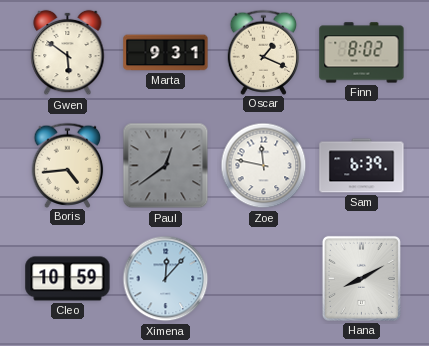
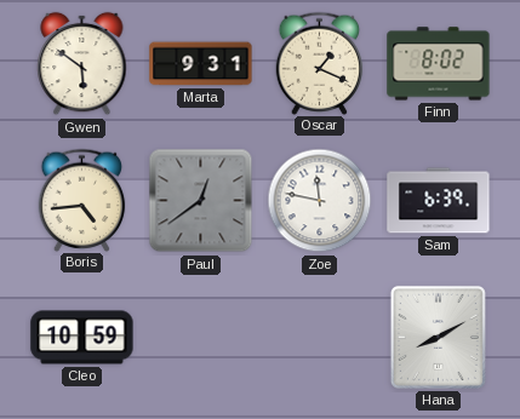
Ximena: 12:07 -> none (166, 279)
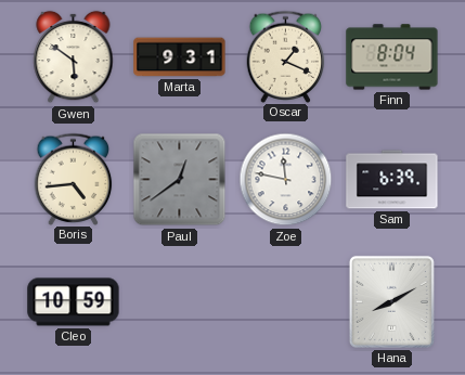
Finn: 8:02 -> 8:04 (392, 57)
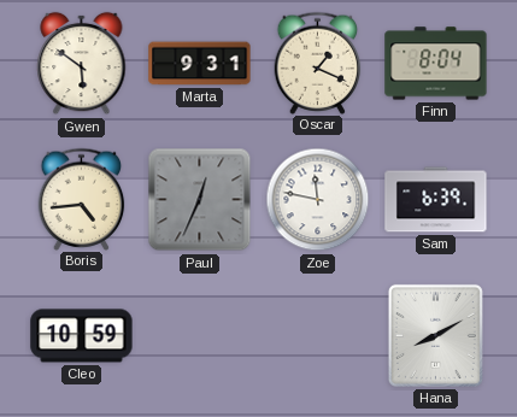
Paul: 12:39 -> 12:34 (200, 200)
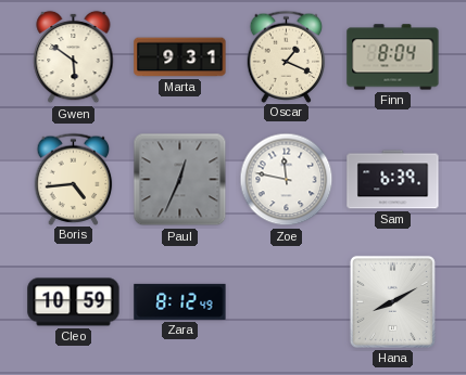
Zara: none -> 8:12 (180, 301)
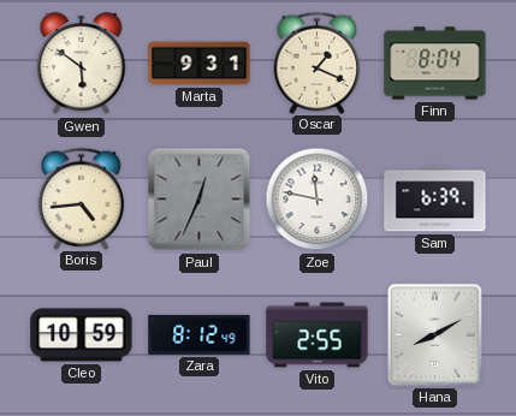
Vito: none -> 2:55 (318, 335)
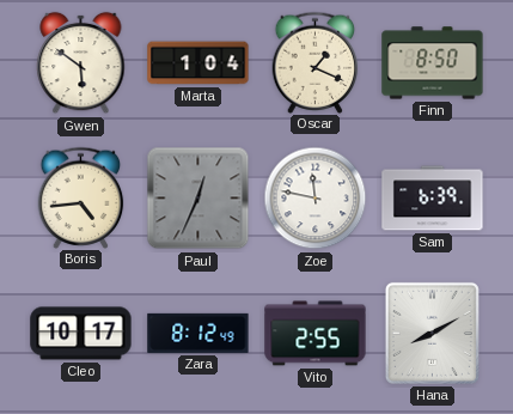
Marta: 9:31 -> 1:04 (199, 63)
Finn: 8:04 -> 8:50 (433, 63)
Cleo: 10:59 -> 10:17 (81, 334)
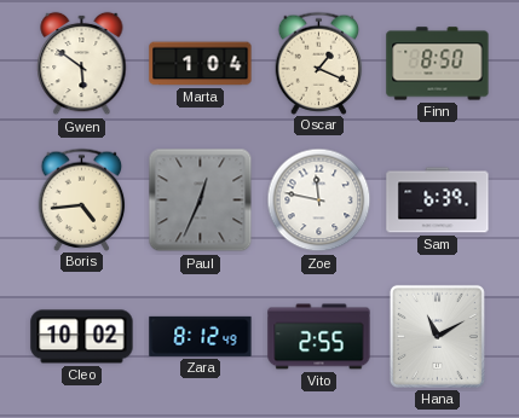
Cleo: 10:17 -> 10:02 (82, 337)
Hana: 8:10 -> 11:10 (437, 336)
